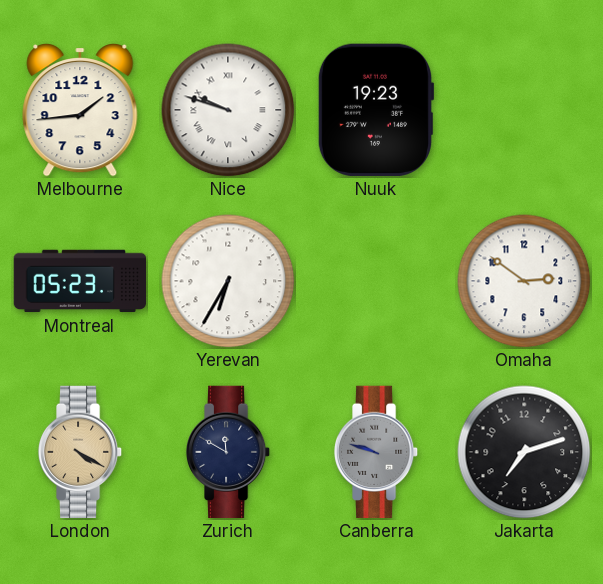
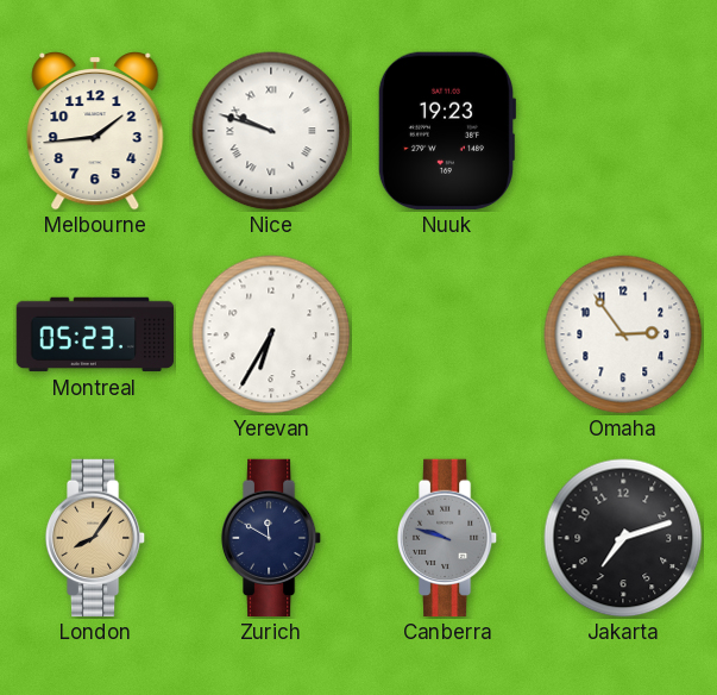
Omaha: 2:51 -> 2:54 (623, 334)
London: 4:20 -> 8:06 (95, 538)
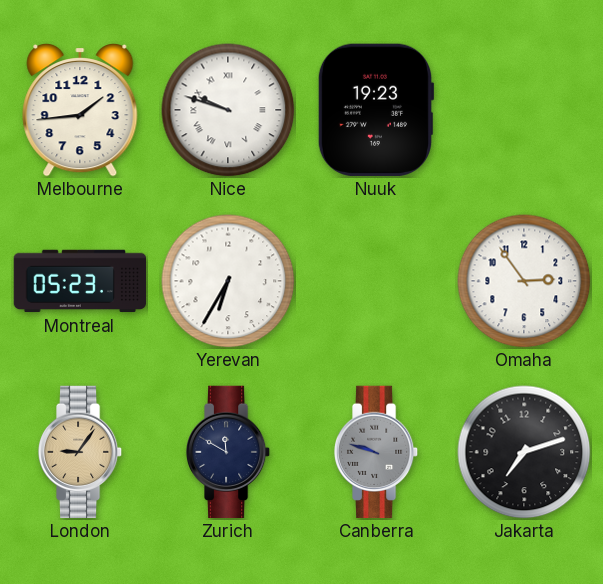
London: 8:06 -> 9:06 (80, 452)
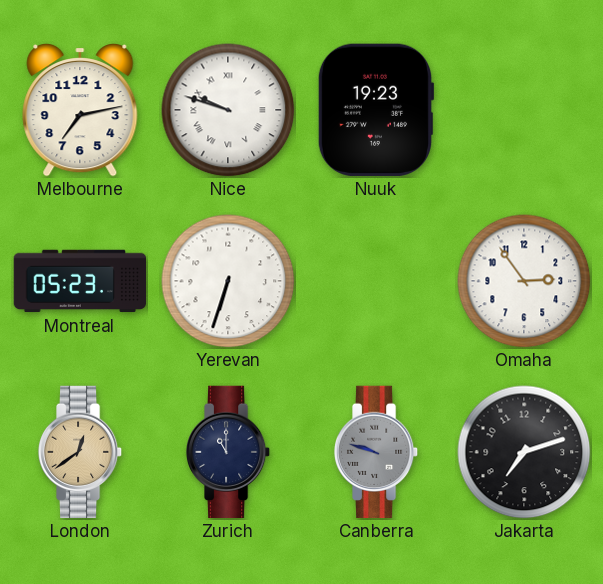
Melbourne: 1:44 -> 7:13 (80, 111)
Yerevan: 6:35 -> 6:33 (228, 281)
London: 9:06 -> 12:39 (80, 452)
Zurich: 11:50 -> 11:00 (228, 452)
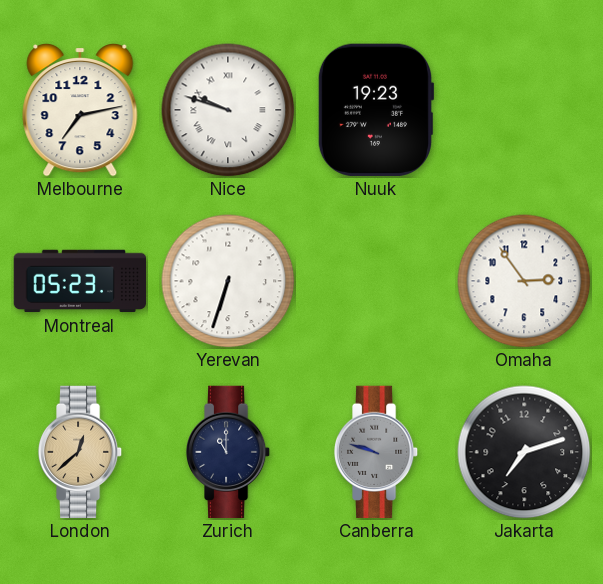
London: 12:39 -> 12:38 (80, 452)
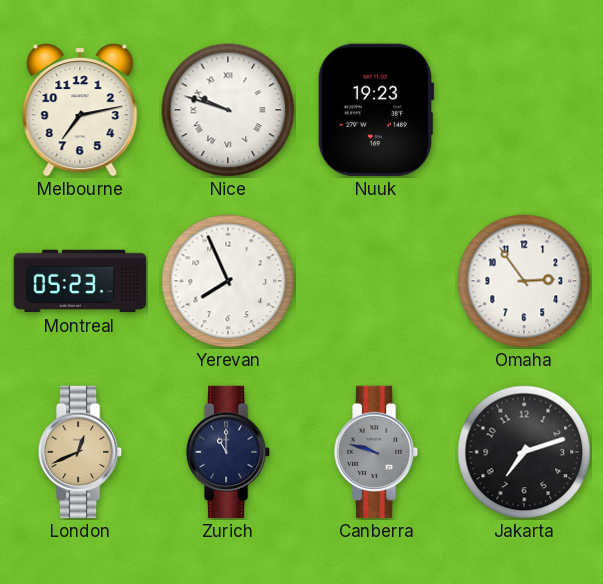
Yerevan: 6:33 -> 7:56 (228, 281)
London: 12:38 -> 12:41 (80, 452)
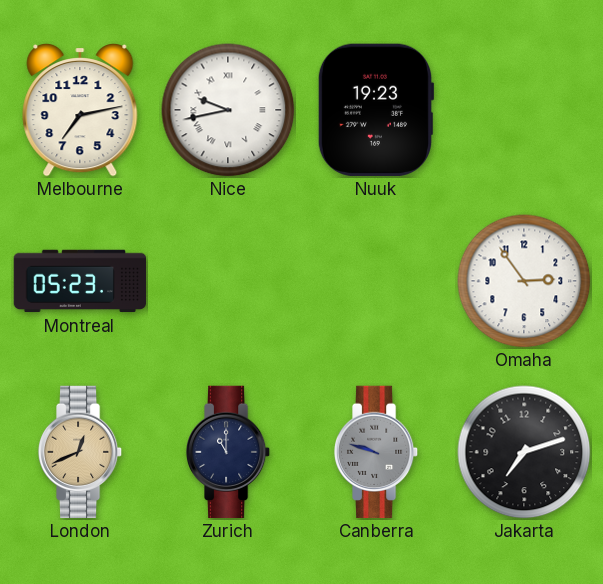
Nice: 9:48 -> 9:43 (228, 110)
Yerevan: 7:56 -> none (228, 281)
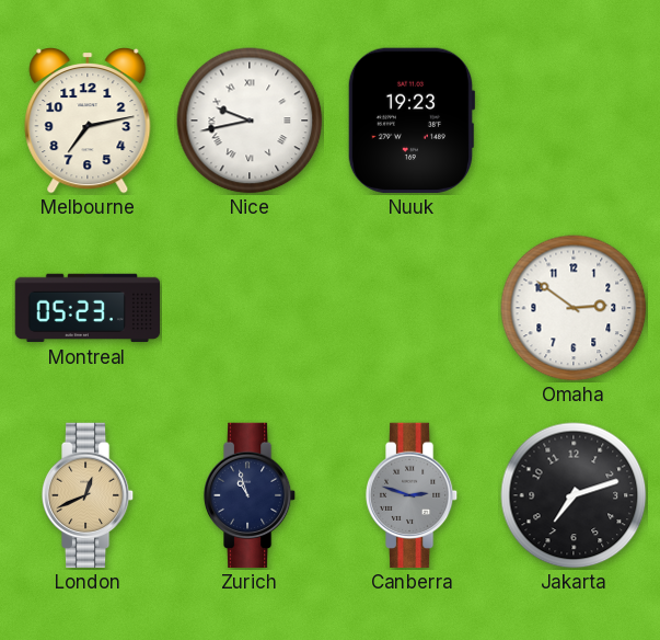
Omaha: 2:54 -> 2:51 (574, 308)
Zurich: 11:00 -> 10:57 (250, 495)
Canberra: 9:48 -> 2:48 (412, 495)
